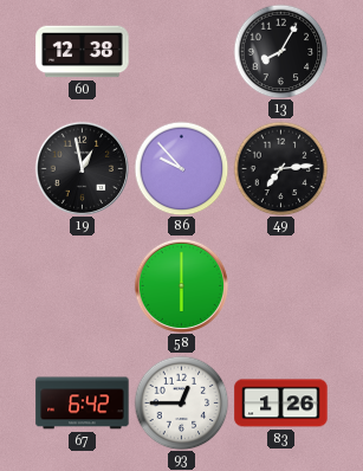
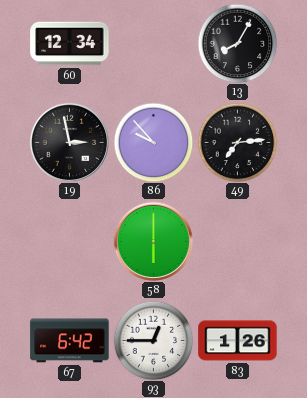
60: 12:38 -> 12:34 (70, 44)
19: 12:58 -> 2:58 (69, 142)
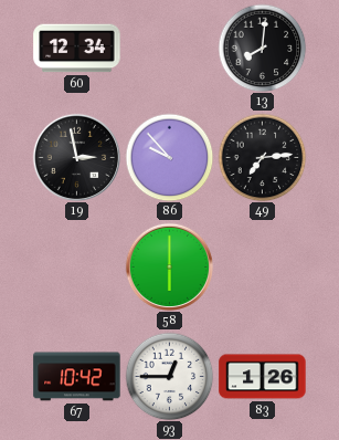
13: 8:05 -> 8:01 (262, 48)
67: 6:42 -> 10:42 (77, 377)
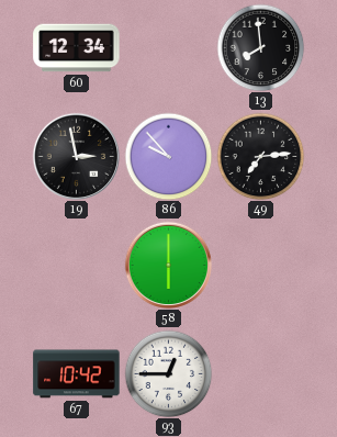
13: 8:01 -> 7:59 (260, 47)
83: 1:26 -> none (263, 377)
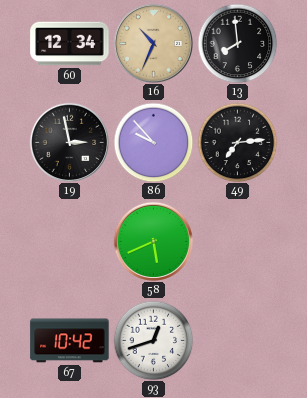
16: none -> 10:34 (153, 43)
58: 6:00 -> 5:41 (153, 241)
93: 12:45 -> 12:42 (153, 340)
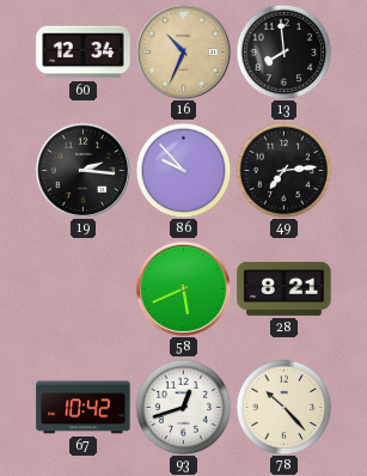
19: 2:58 -> 2:16 (82, 170)
28: none -> 8:21 (285, 288)
78: none -> 10:23 (283, 407)
